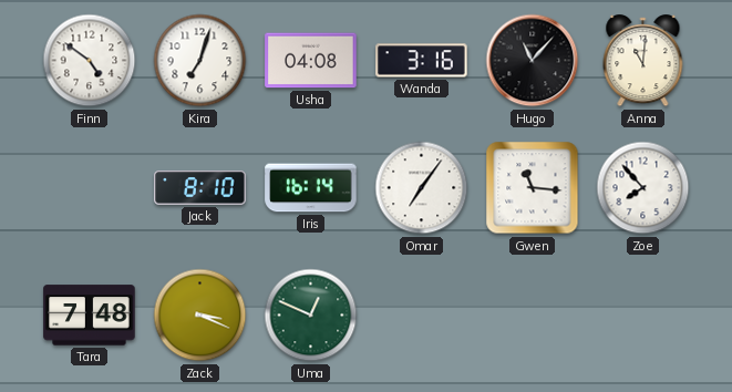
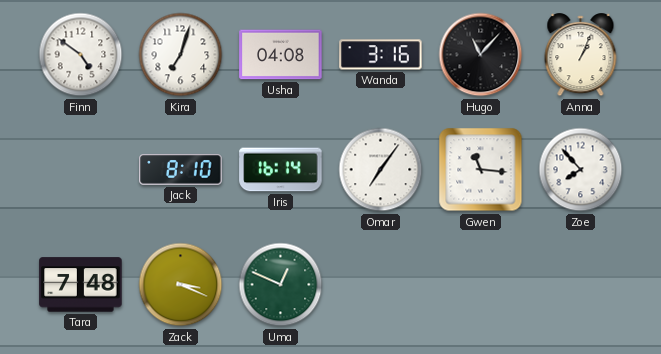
Anna: 11:01 -> 1:04 (581, 55)
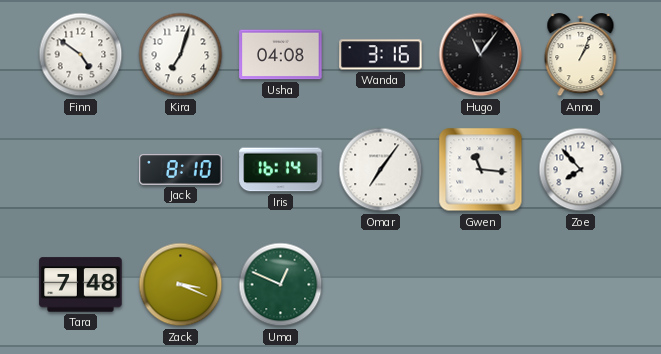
Hugo: 11:07 -> 11:06 (481, 55)
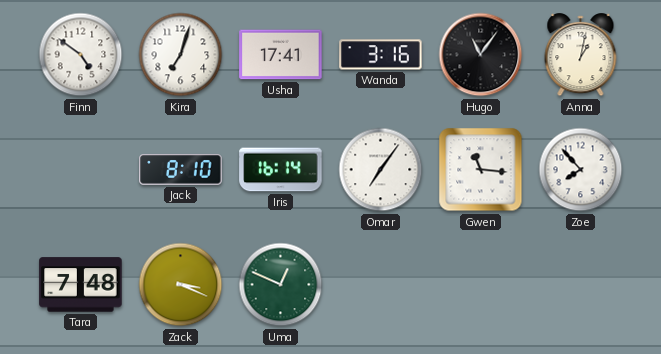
Usha: 04:08 -> 17:41 (281, 55)
Anna: 1:04 -> 1:02 (581, 55)
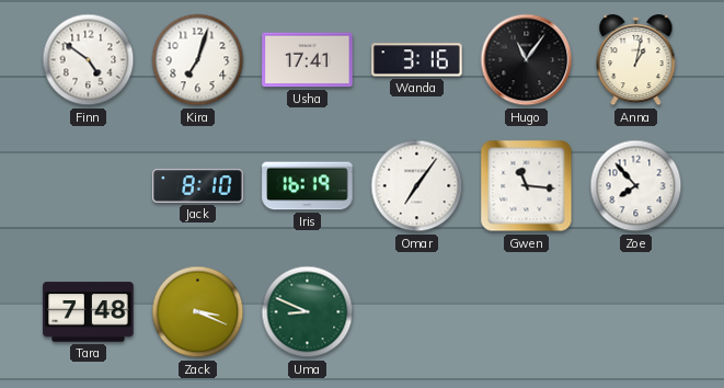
Iris: 16:14 -> 16:19 (308, 186)
Uma: 12:49 -> 8:49 (308, 312)
